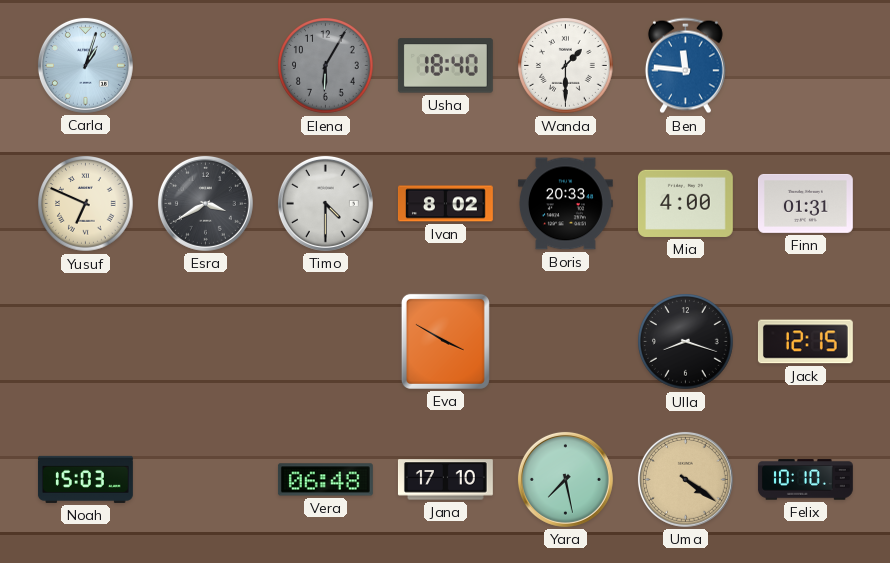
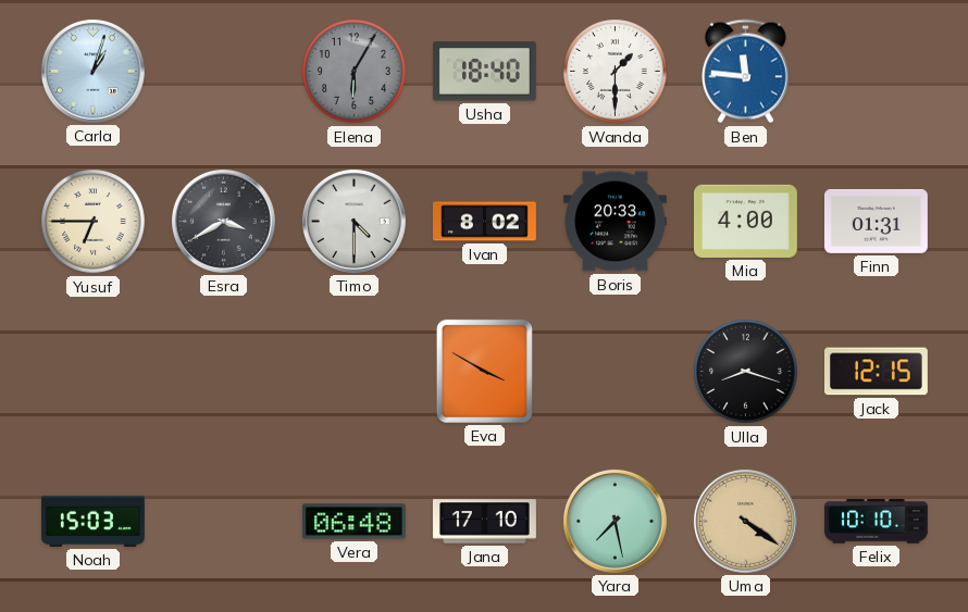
Yusuf: 6:49 -> 6:45 (94, 222)
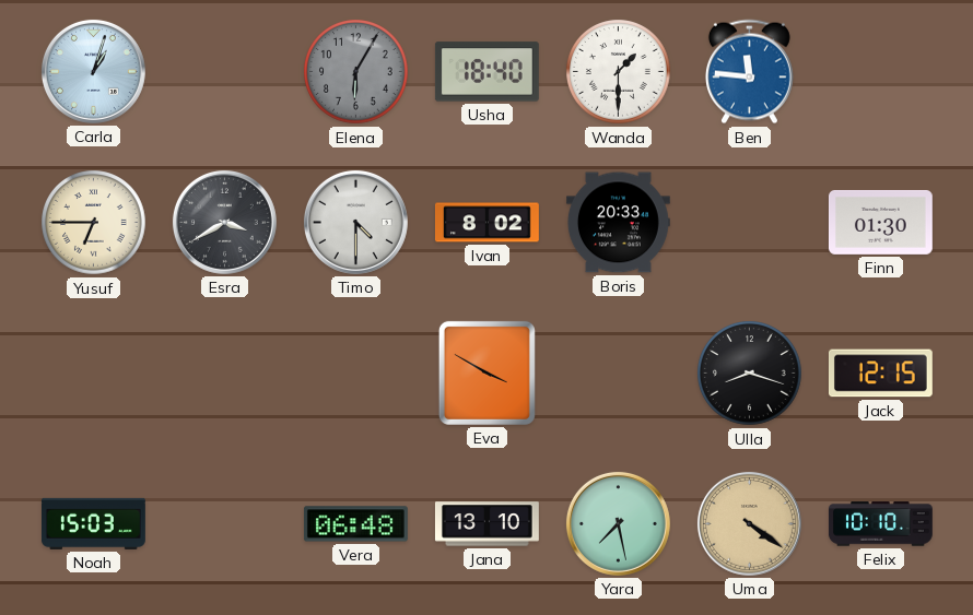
Mia: 4:00 -> none (745, 221)
Finn: 01:31 -> 01:30 (880, 222)
Jana: 17:10 -> 13:10 (486, 524)
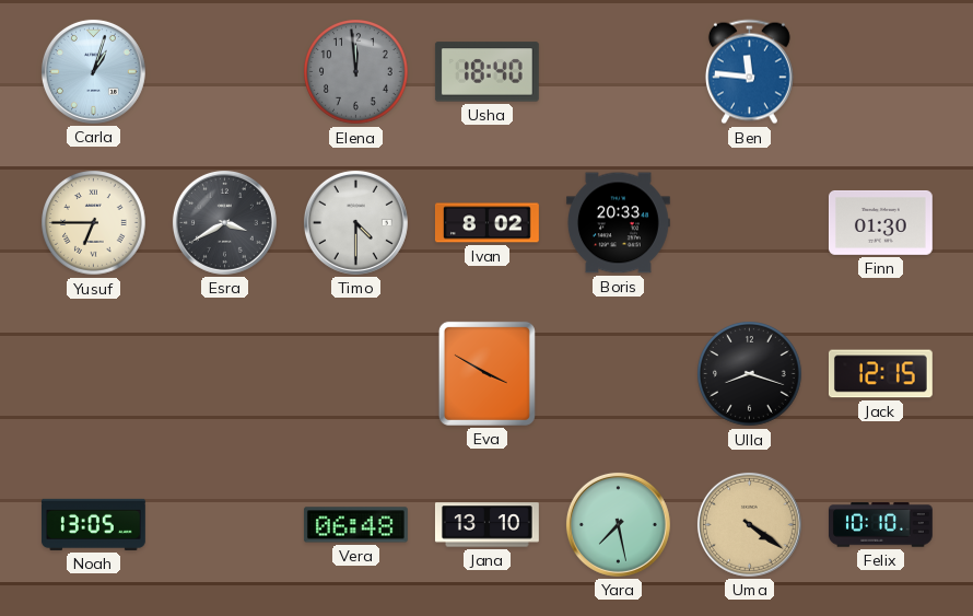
Elena: 6:05 -> 11:59 (356, 72)
Wanda: 1:30 -> none (619, 72)
Noah: 15:03 -> 13:05 (94, 524)
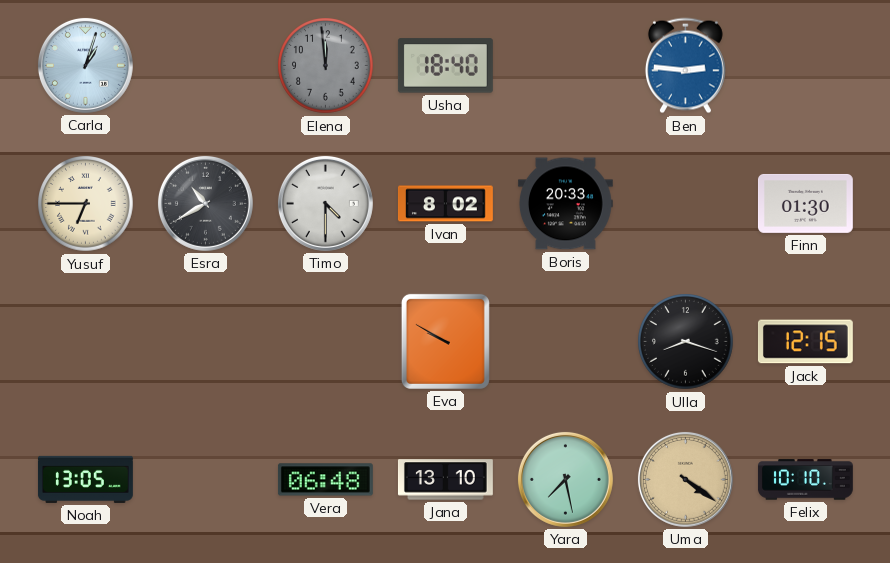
Ben: 11:46 -> 2:46 (685, 66)
Esra: 3:40 -> 10:40 (205, 203)
Eva: 3:50 -> 9:50 (445, 341)
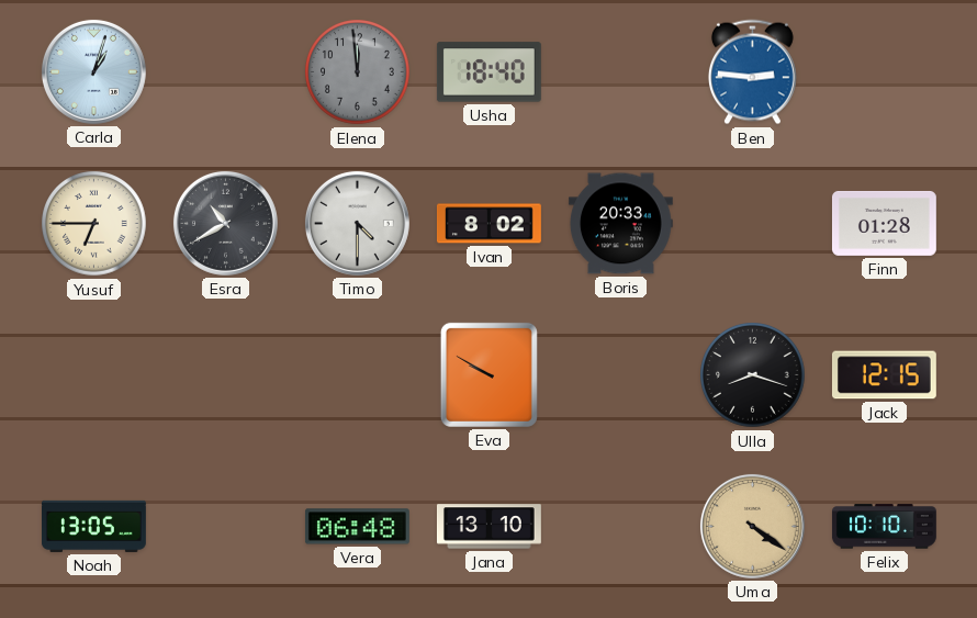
Finn: 01:30 -> 01:28 (884, 223)
Yara: 7:28 -> none (565, 479)
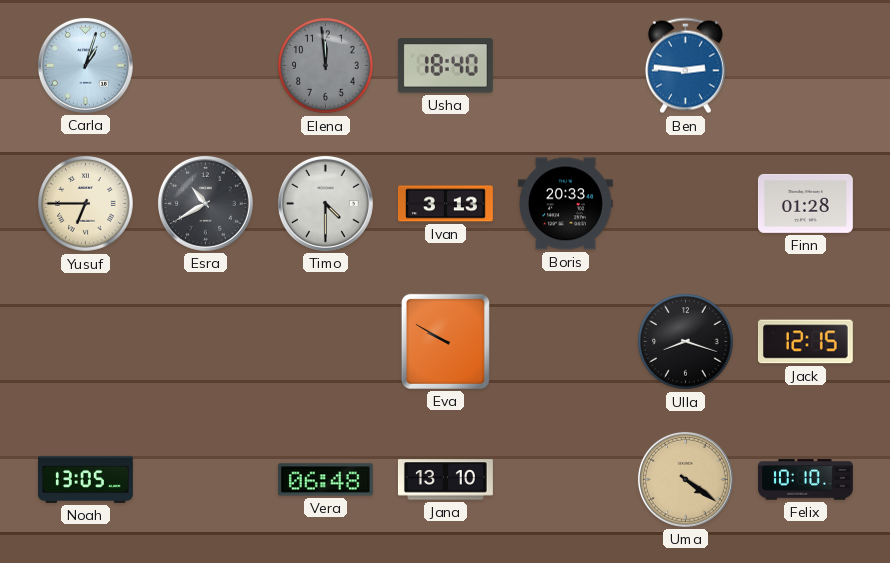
Ivan: 8:02 -> 3:13 (445, 204)
